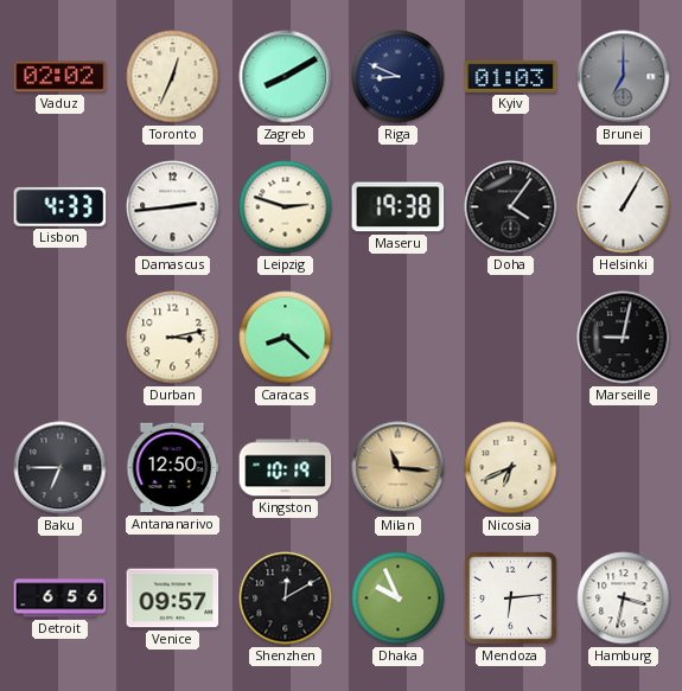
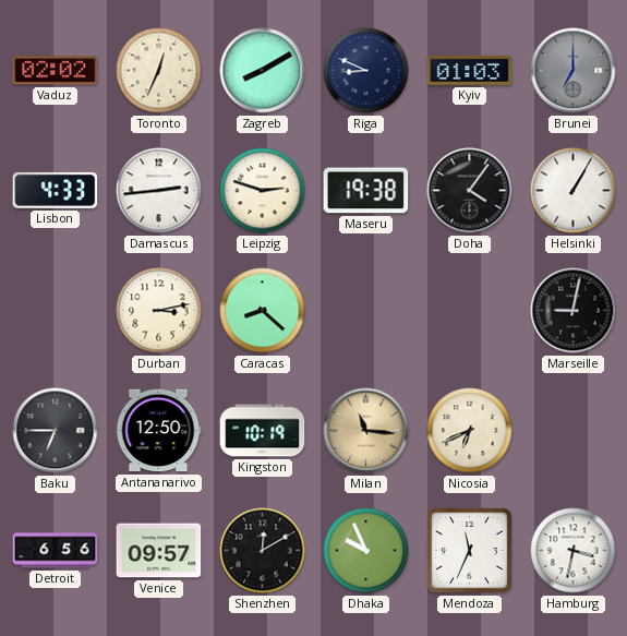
Mendoza: 6:14 -> 11:34 (469, 550)
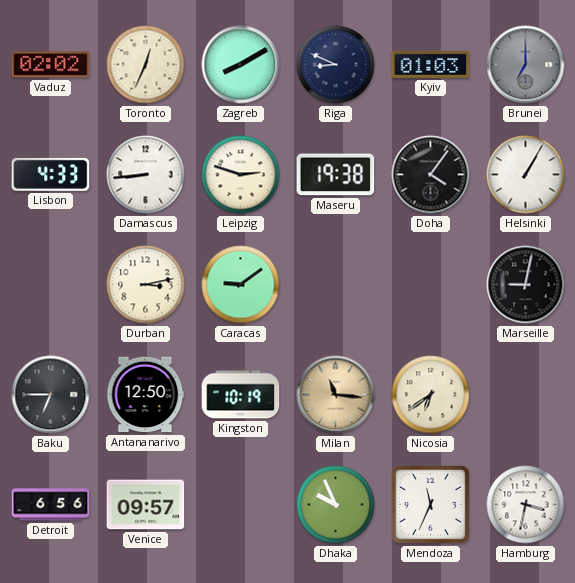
Damascus: 2:44 -> 8:44 (146, 175)
Caracas: 8:22 -> 9:09 (241, 285)
Nicosia: 6:41 -> 6:39 (431, 395)
Shenzhen: 12:10 -> none (263, 551)
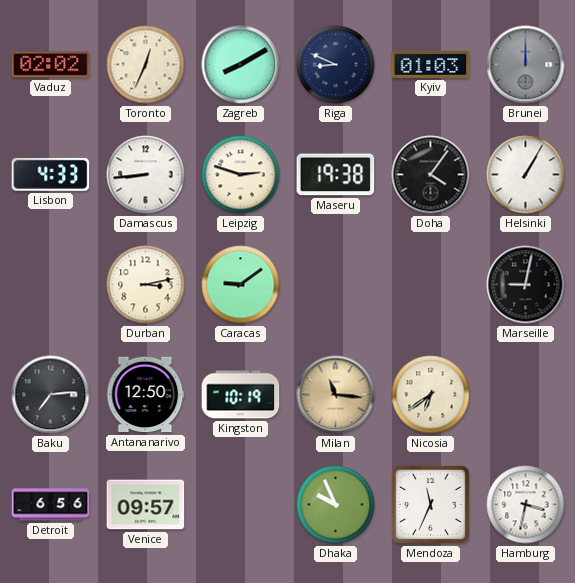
Brunei: 7:00 -> 12:00 (526, 65)
Baku: 6:45 -> 7:14 (51, 395)
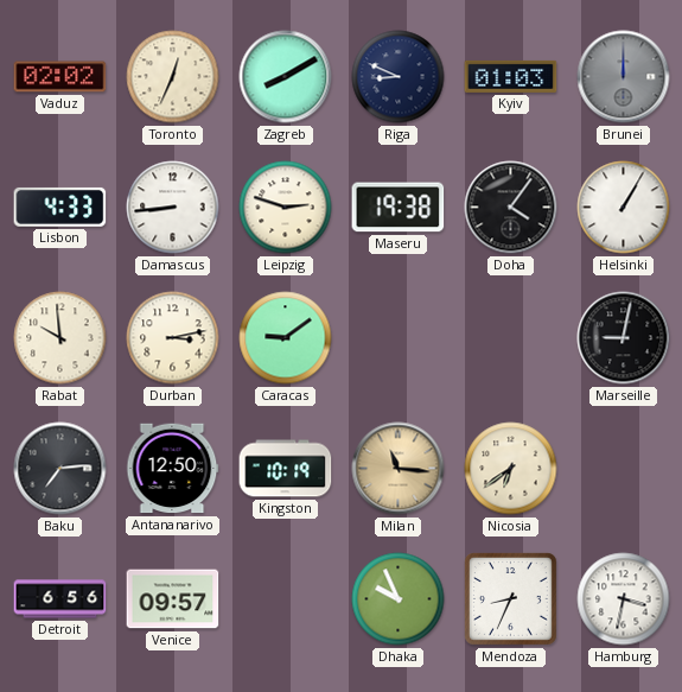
Rabat: none -> 9:59 (60, 338)
Mendoza: 11:34 -> 8:34 (510, 598)
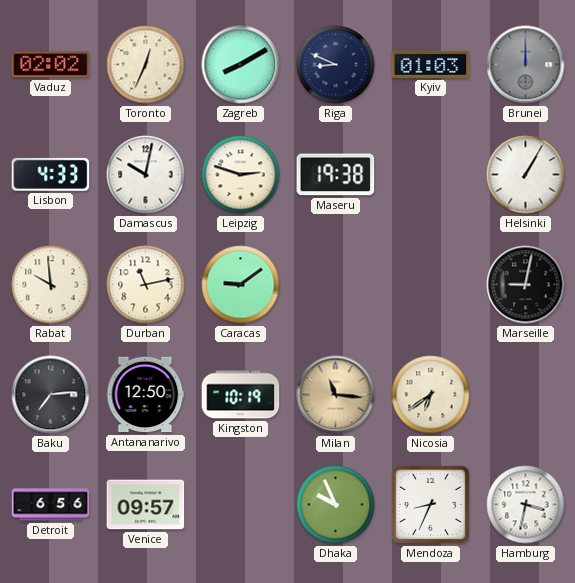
Damascus: 8:44 -> 10:02 (146, 175)
Doha: 4:06 -> none (511, 208)
Durban: 3:13 -> 11:13 (146, 285)
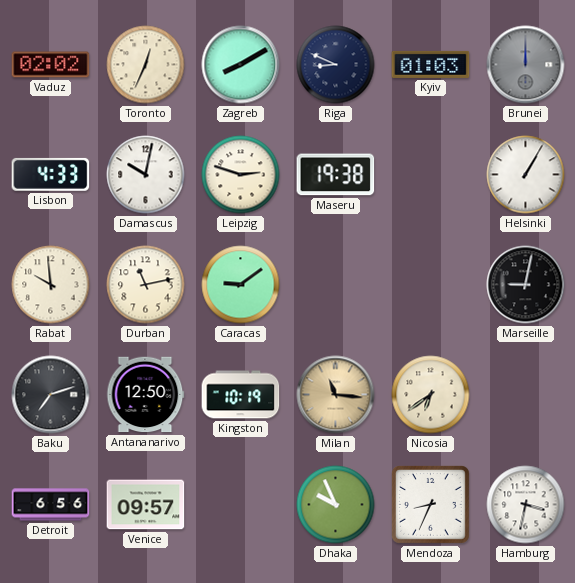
Baku: 7:14 -> 7:12 (51, 395)
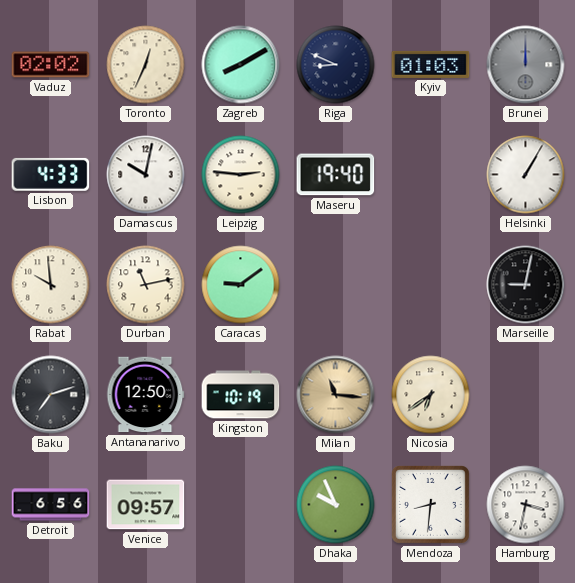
Leipzig: 2:48 -> 2:46 (241, 175)
Maseru: 19:38 -> 19:40 (336, 175)
Mendoza: 8:34 -> 8:31 (430, 504)
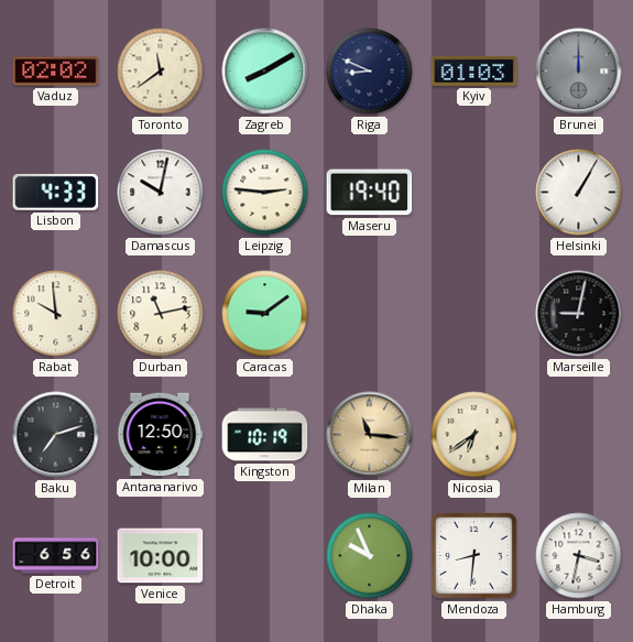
Toronto: 12:34 -> 11:39 (161, 72)
Venice: 09:57 -> 10:00 (161, 556)
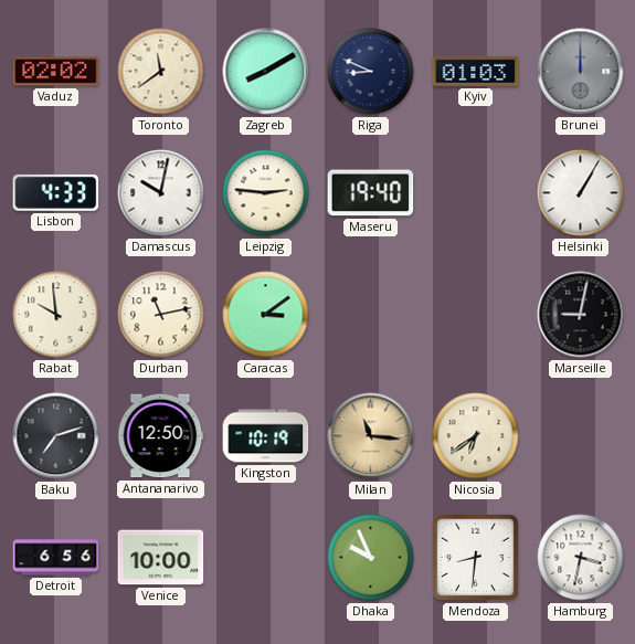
Caracas: 9:09 -> 3:09 (266, 315)
